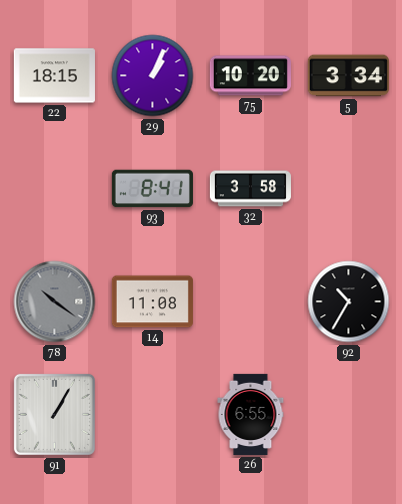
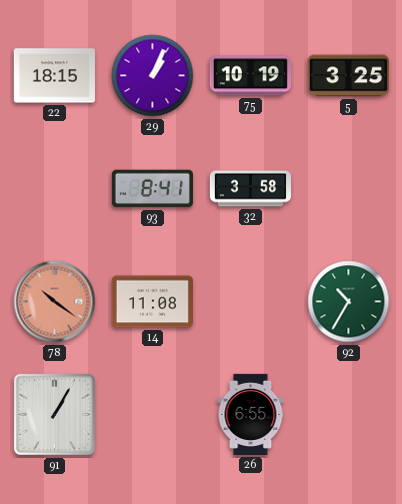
75: 10:20 -> 10:19 (250, 76)
5: 3:34 -> 3:25 (348, 76)
78 dial: grey -> salmon (55, 302)
92 dial: black -> green (349, 302)
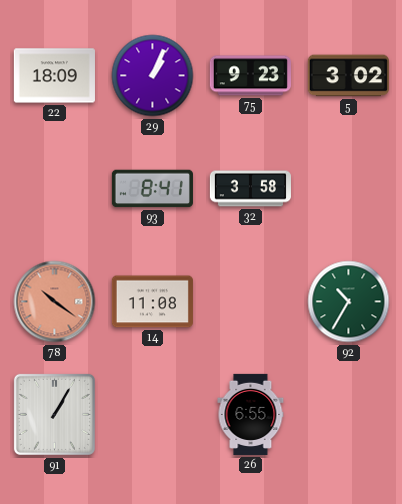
22: 18:15 -> 18:09 (54, 76)
75: 10:19 -> 9:23 (250, 76)
5: 3:25 -> 3:02 (348, 76)
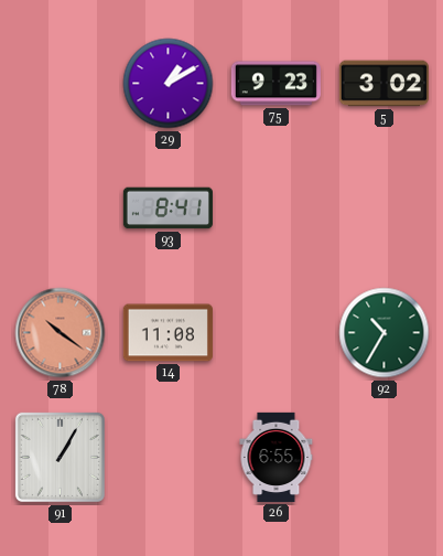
22: 18:09 -> none (54, 76)
29: 1:04 -> 1:10 (169, 84)
32: 3:58 -> none (250, 189)
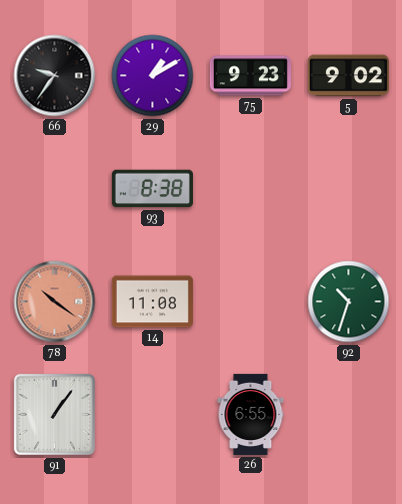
66: none -> 9:36 (55, 76)
5: 3:02 -> 9:02 (348, 76)
93: 8:41 -> 8:38 (152, 189)
92: 10:35 -> 10:33 (349, 302)
91: 1:05 -> 1:06 (54, 414)
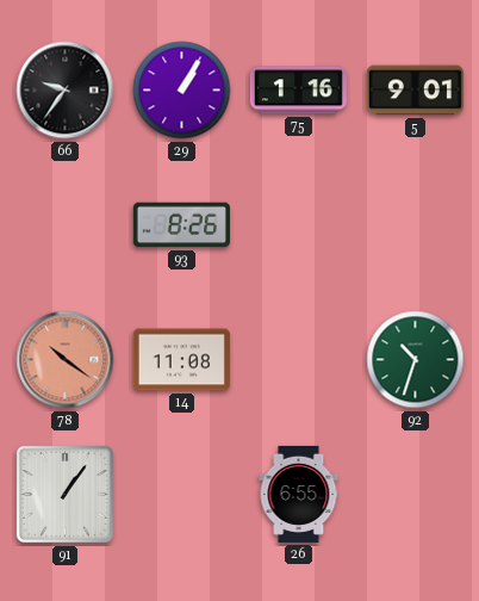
29: 1:10 -> 1:05 (182, 91)
75: 9:23 -> 1:16 (298, 91)
5: 9:02 -> 9:01 (415, 91)
93: 8:38 -> 8:26 (181, 225)
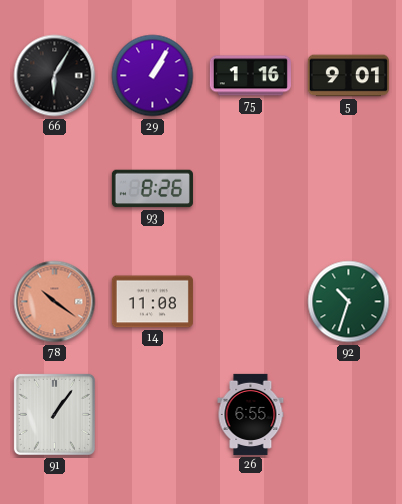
66: 9:36 -> 6:05 (55, 76)
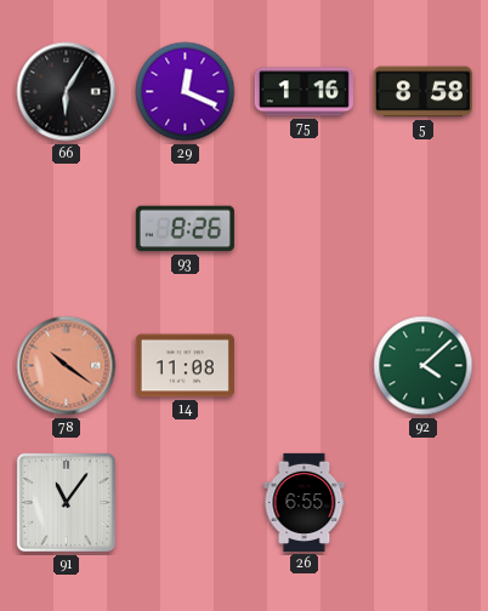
29: 1:05 -> 12:19 (186, 92)
5: 9:01 -> 8:58 (422, 92)
92: 10:33 -> 4:08 (424, 366)
91: 1:06 -> 11:06 (66, 502)
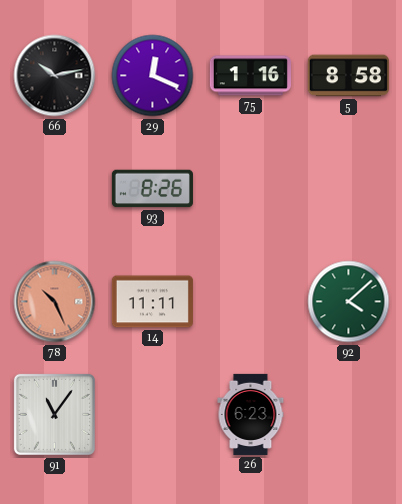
66: 6:05 -> 10:13 (55, 76)
78: 10:21 -> 10:26 (55, 302)
14: 11:08 -> 11:11 (152, 302)
26: 6:55 -> 6:23 (251, 414)
